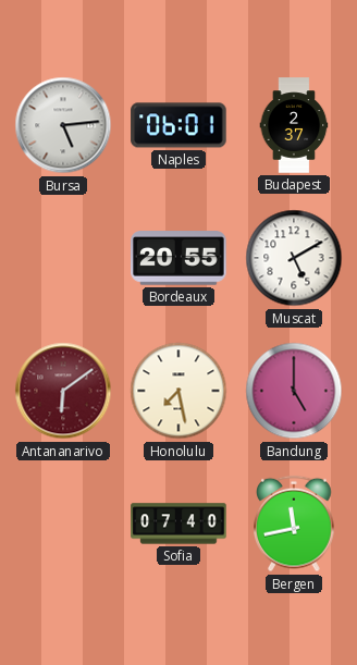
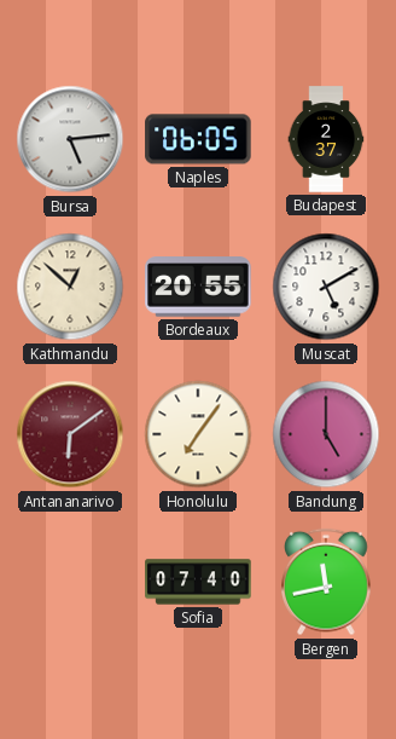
Naples: 06:01 -> 06:05 (198, 139)
Kathmandu: none -> 12:52 (70, 287)
Honolulu: 7:28 -> 7:06 (198, 434)
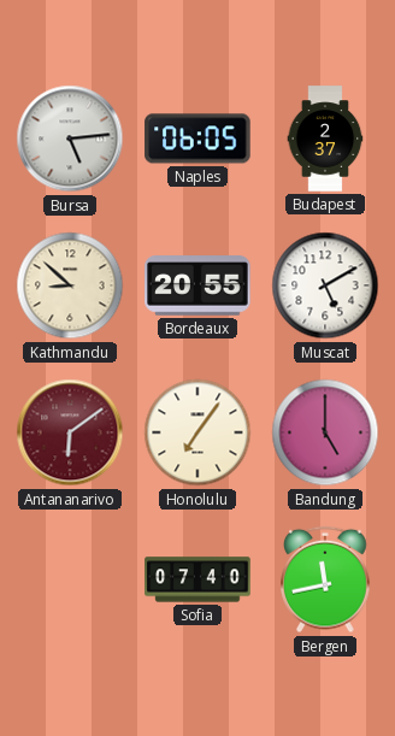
Kathmandu: 12:52 -> 8:52 (70, 285)
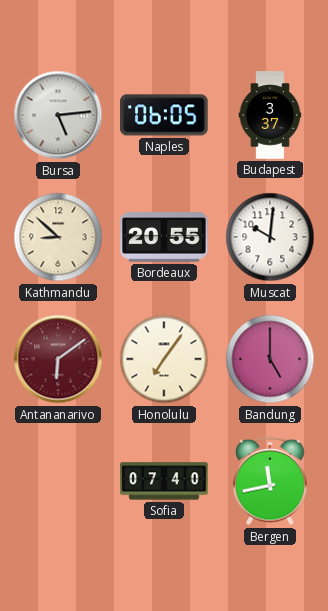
Budapest: 2:37 -> 3:37 (270, 115)
Muscat: 5:10 -> 10:01 (270, 237)
